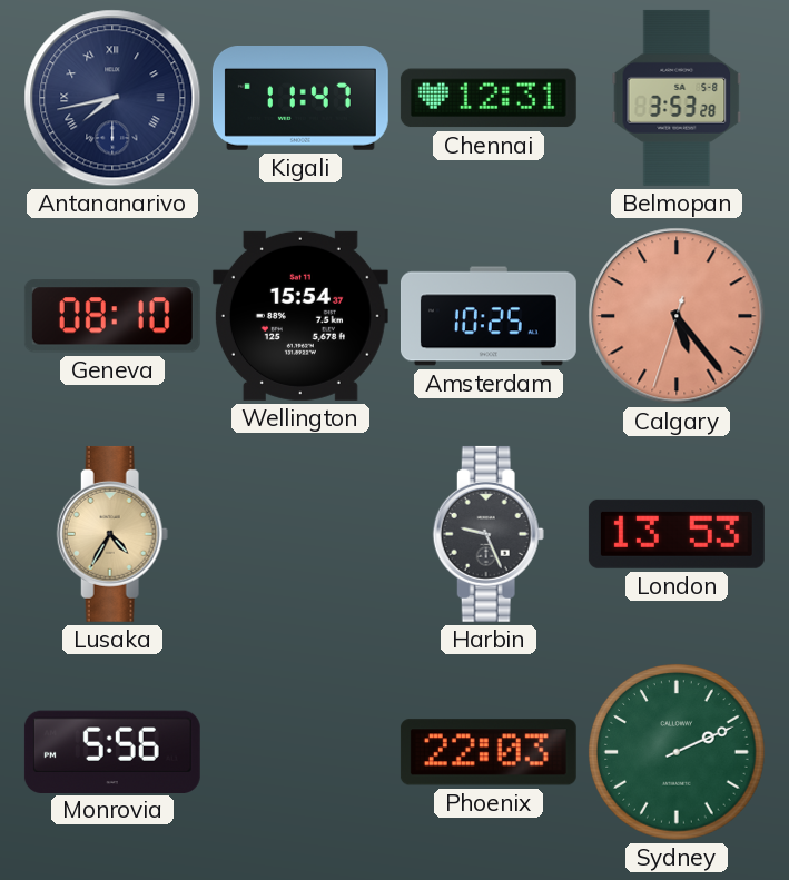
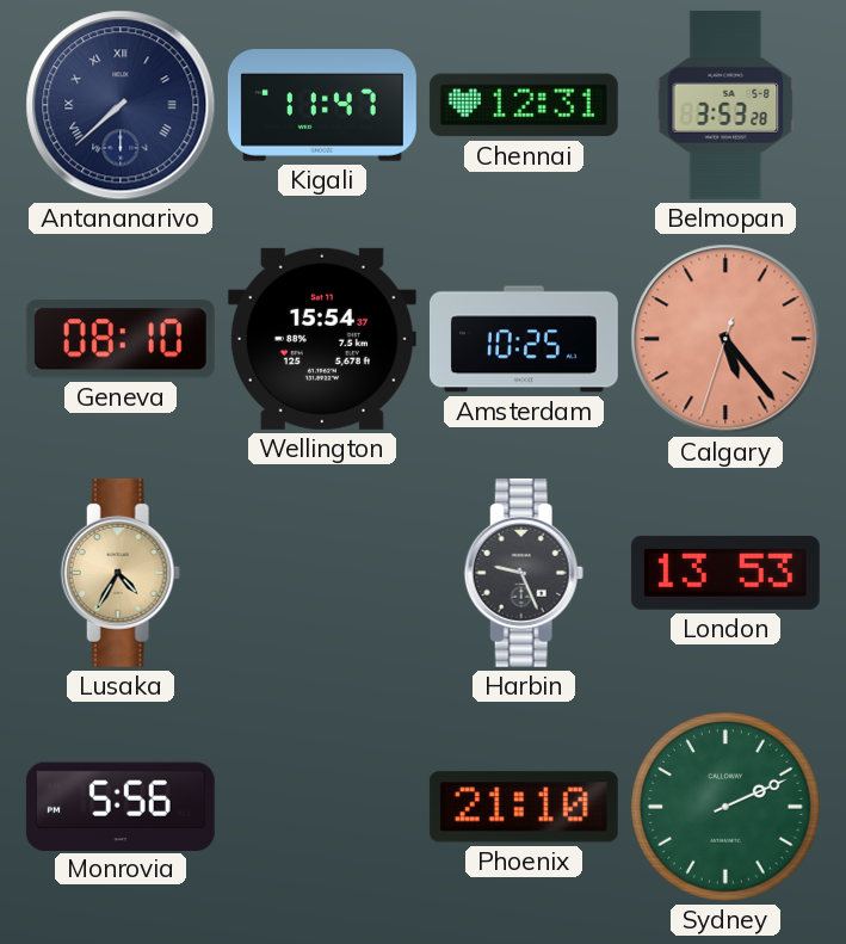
Antananarivo: 7:43 -> 7:38 (121, 105)
Phoenix: 22:03 -> 21:10 (524, 807)
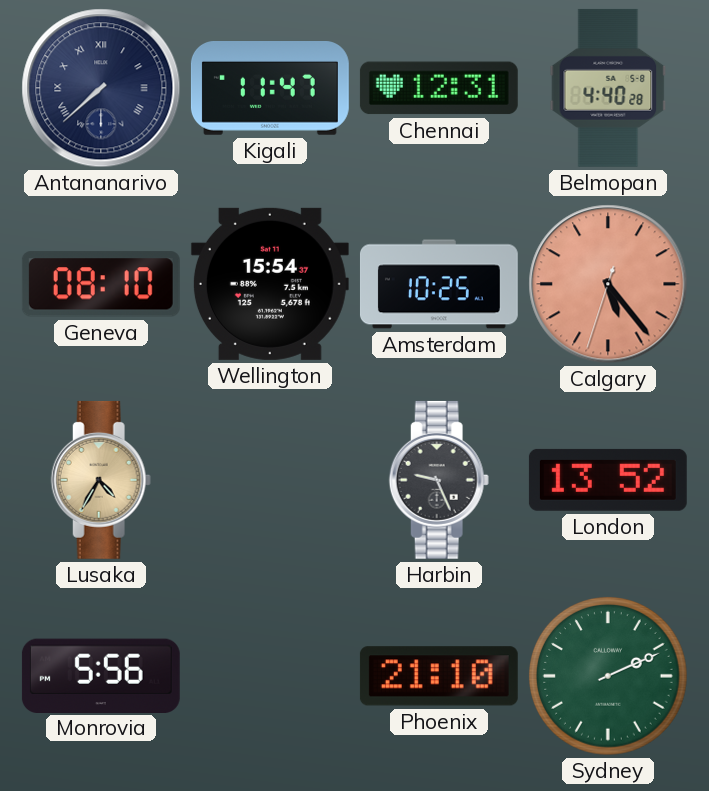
Belmopan: 3:53 -> 4:40 (608, 88)
London: 13:53 -> 13:52 (608, 480)
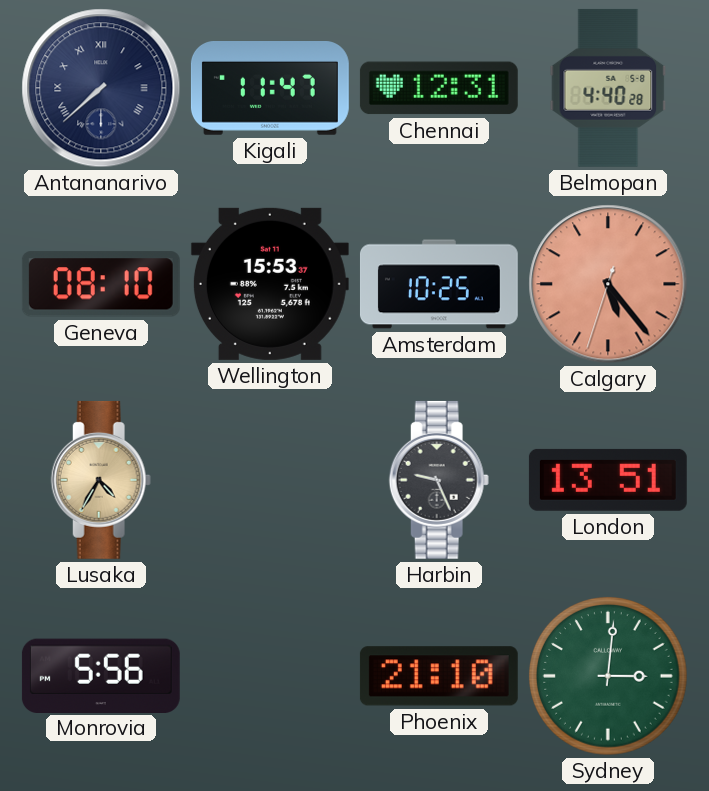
Wellington: 15:54 -> 15:53 (270, 284)
London: 13:52 -> 13:51 (608, 480)
Sydney: 2:11 -> 3:01 (609, 677)
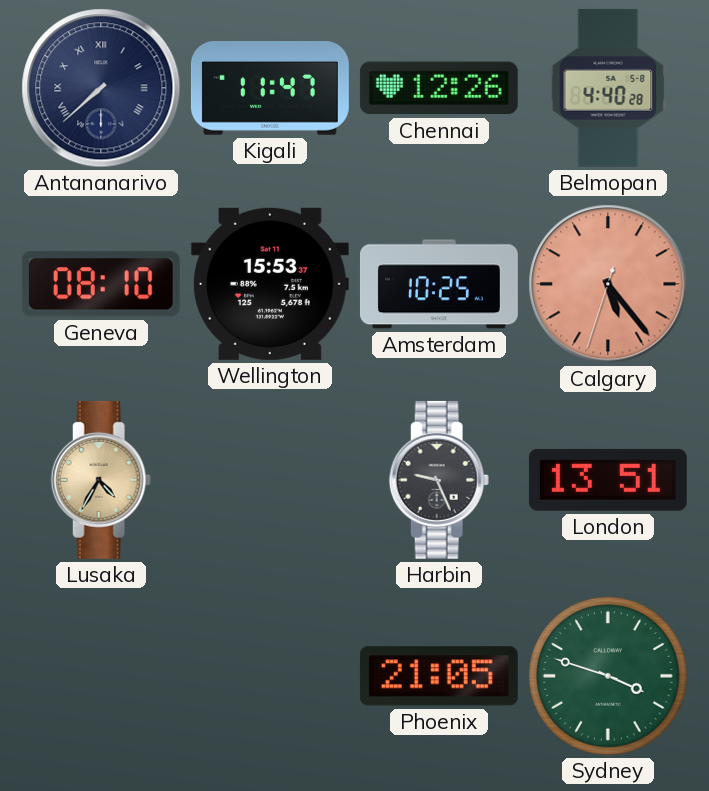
Chennai: 12:31 -> 12:26 (439, 88)
Monrovia: 5:56 -> none (101, 675)
Phoenix: 21:10 -> 21:05 (439, 676)
Sydney: 3:01 -> 3:48 (609, 677)
